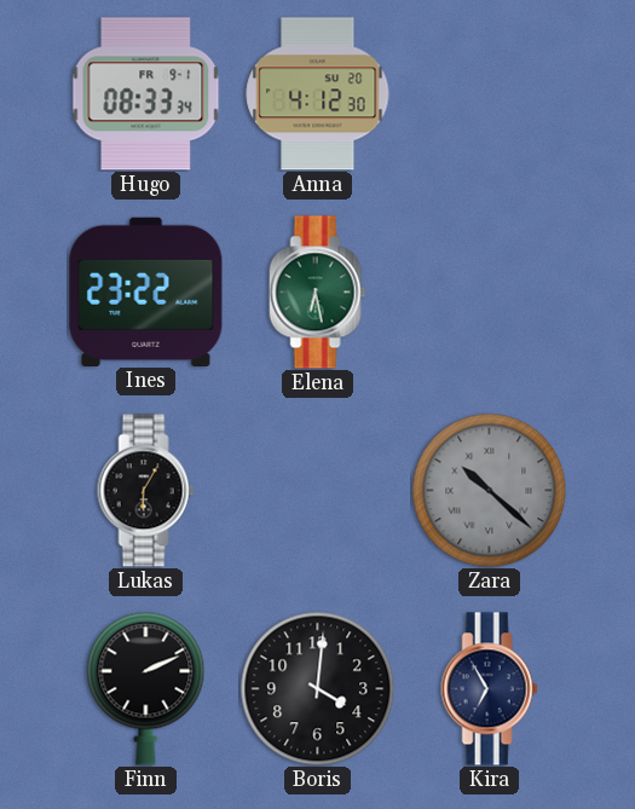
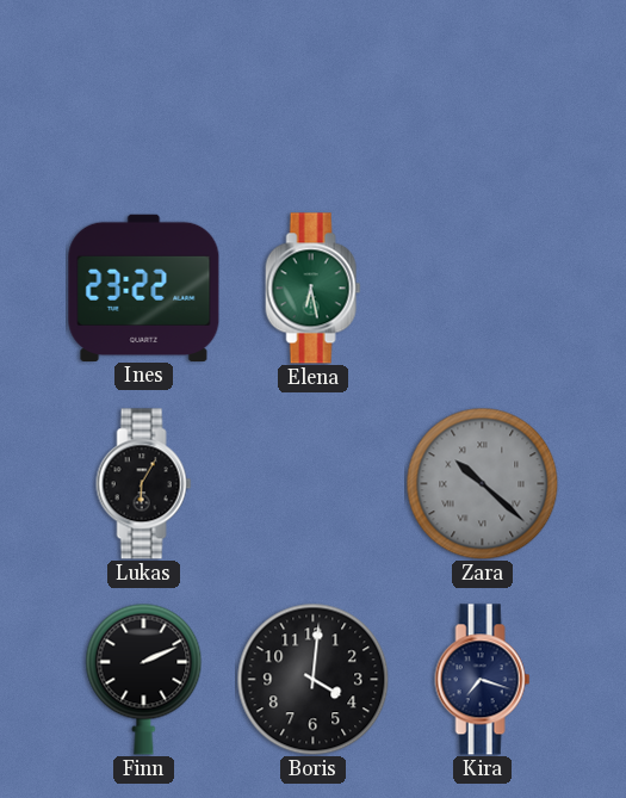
Hugo: 08:33 -> none (146, 94)
Anna: 4:12 -> none (318, 94)
Kira: 6:55 -> 7:18 (483, 680)
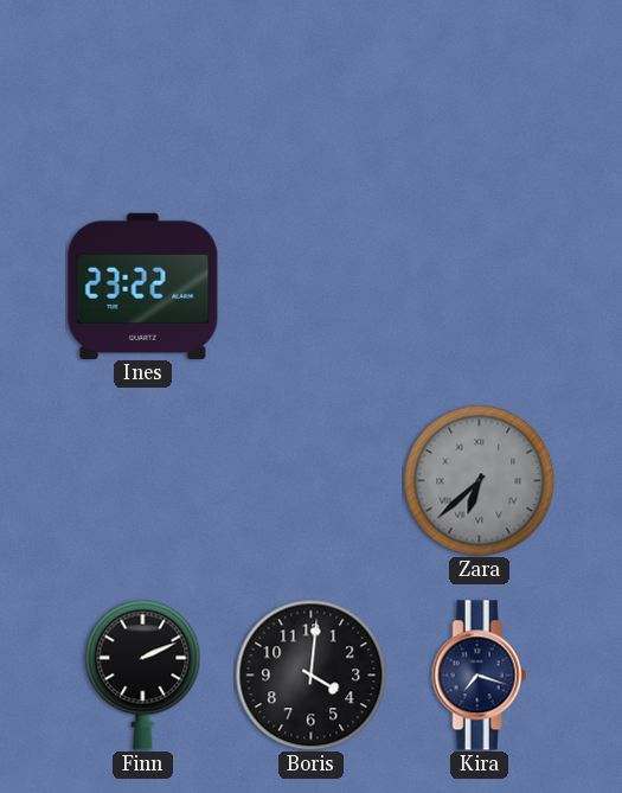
Elena: 6:28 -> none (314, 289)
Lukas: 6:05 -> none (144, 484)
Zara: 10:22 -> 6:38 (479, 480)
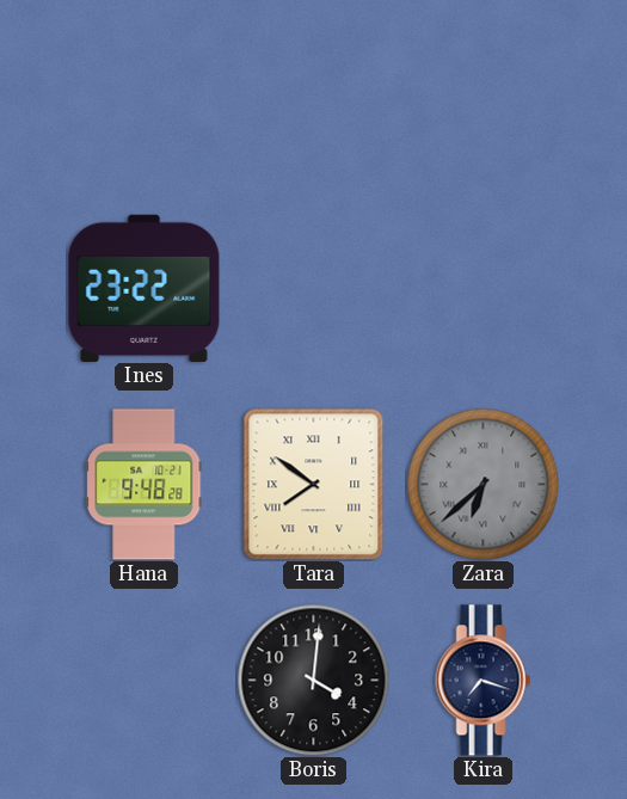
Hana: none -> 9:48 (145, 485)
Tara: none -> 7:51 (314, 484)
Finn: 2:11 -> none (143, 674)
